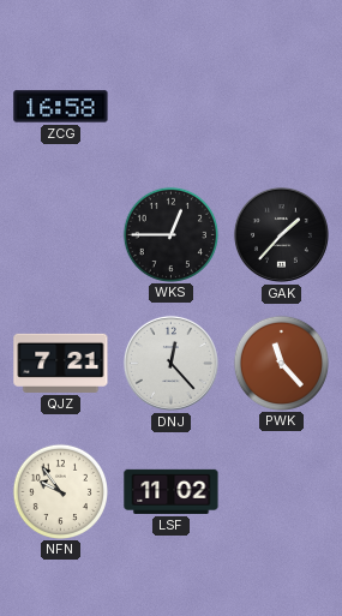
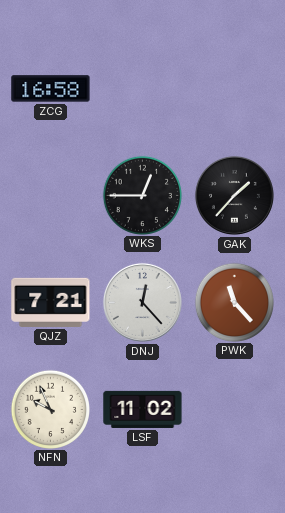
NFN: 9:54 -> 9:56 (50, 409)
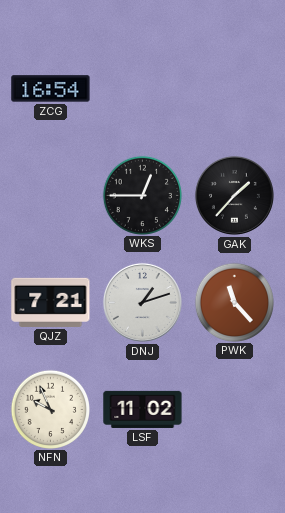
ZCG: 16:58 -> 16:54 (51, 89)
DNJ: 12:23 -> 1:12 (142, 302)
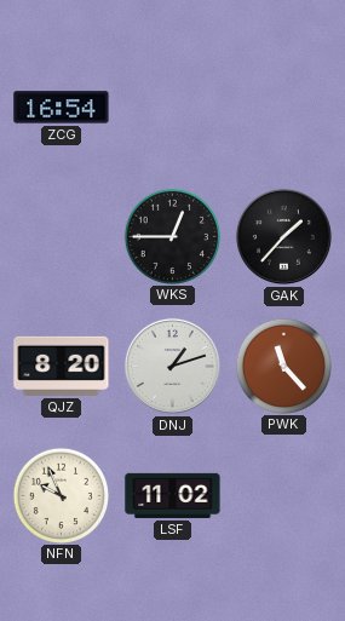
QJZ: 7:21 -> 8:20 (62, 366)
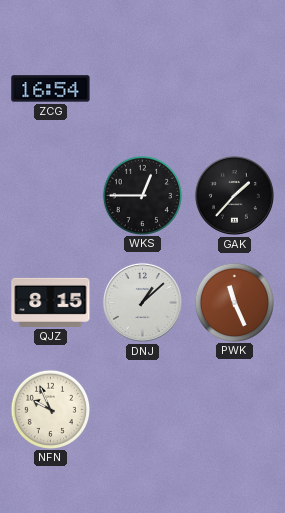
QJZ: 8:20 -> 8:15 (51, 302)
DNJ: 1:12 -> 1:08 (142, 302)
PWK: 11:23 -> 11:26 (234, 302)
LSF: 11:02 -> none (173, 495)
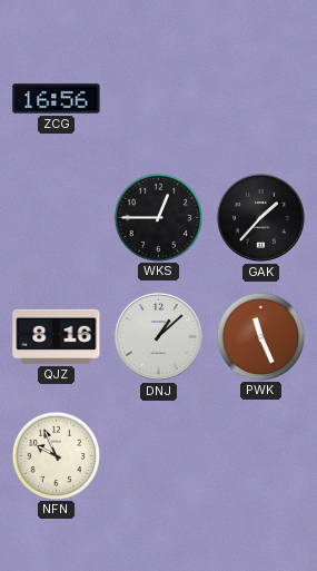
ZCG: 16:54 -> 16:56 (57, 99)
QJZ: 8:15 -> 8:16 (57, 336)
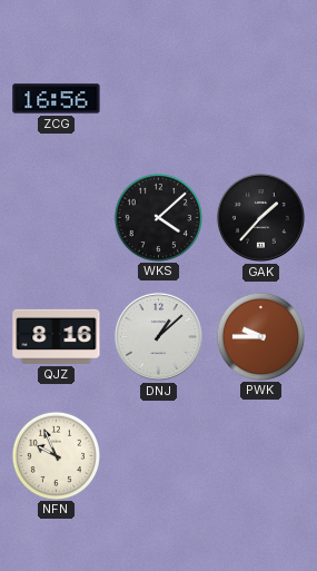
WKS: 12:45 -> 4:08 (158, 217)
PWK: 11:26 -> 9:45 (260, 336)
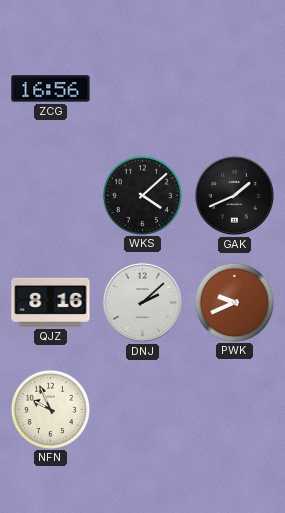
GAK: 1:37 -> 1:41 (234, 195)
DNJ: 1:08 -> 2:08 (142, 302)
PWK: 9:45 -> 9:41 (234, 302)
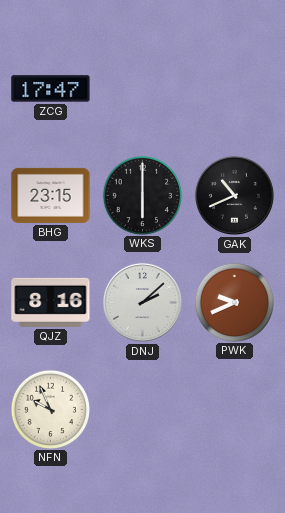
ZCG: 16:56 -> 17:47 (51, 89)
BHG: none -> 23:15 (51, 195)
WKS: 4:08 -> 6:00 (142, 195)
GAK: 1:41 -> 10:41 (234, 195)
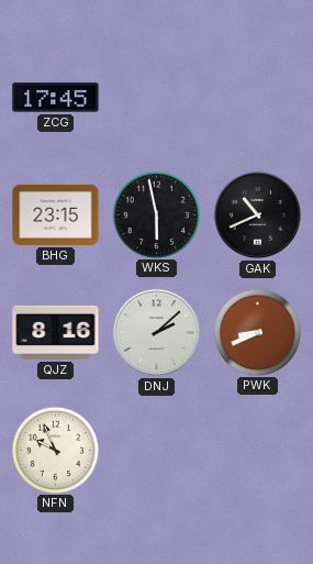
ZCG: 17:47 -> 17:45 (56, 98)
WKS: 6:00 -> 5:58 (156, 214)
PWK: 9:41 -> 8:41 (257, 332)
